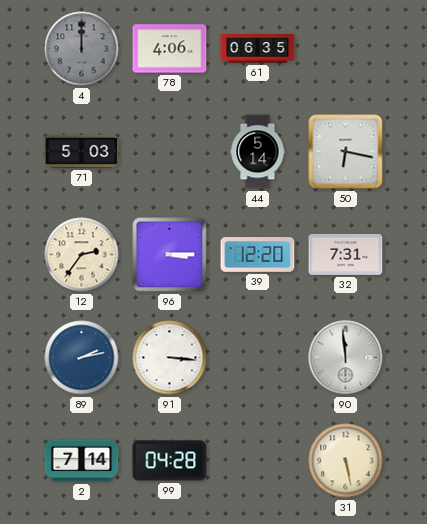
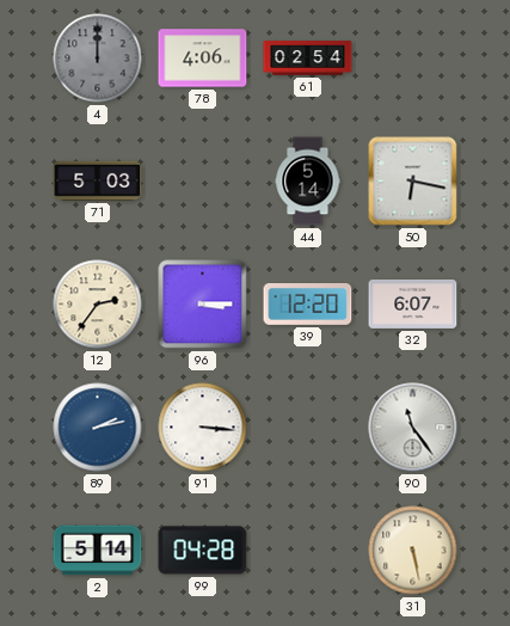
61: 06:35 -> 02:54 (308, 59)
32: 7:31 -> 6:07 (413, 303)
90: 11:59 -> 11:24 (413, 428)
2: 7:14 -> 5:14 (98, 551)
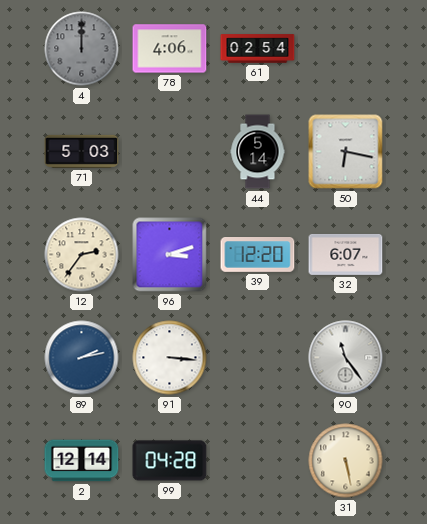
96: 3:15 -> 3:12 (170, 255)
2: 5:14 -> 12:14 (82, 461)
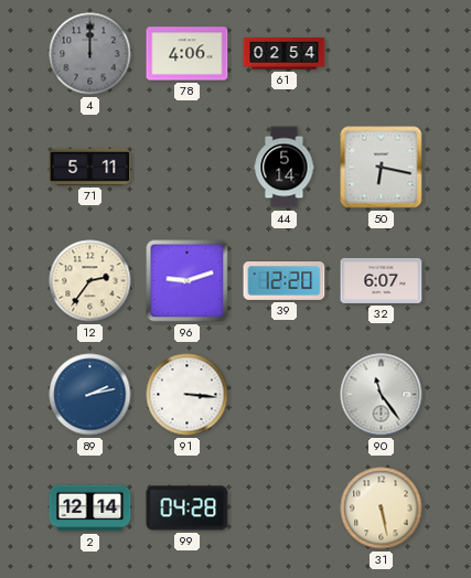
71: 5:03 -> 5:11 (90, 167)
96: 3:12 -> 9:12 (188, 281)
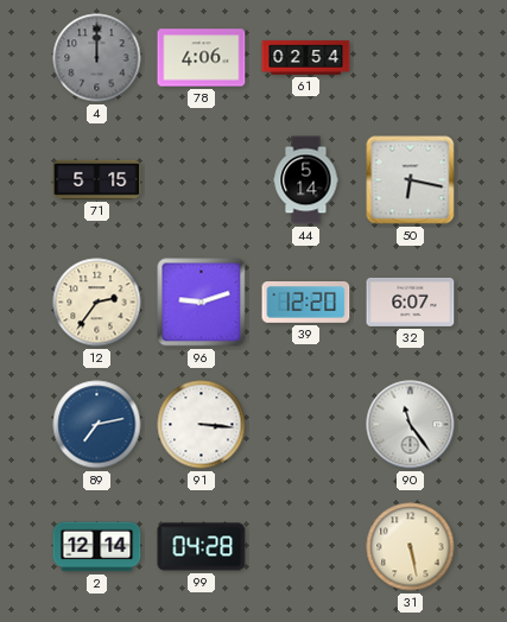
71: 5:11 -> 5:15 (97, 179)
89: 2:13 -> 7:13 (97, 425)
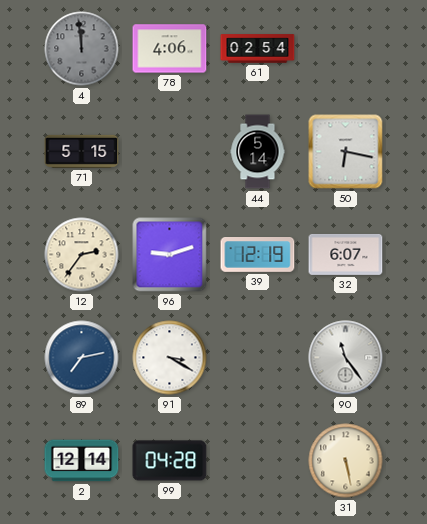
4: 12:00 -> 11:59 (82, 49)
39: 12:20 -> 12:19 (258, 255)
91: 3:16 -> 3:20 (170, 358)
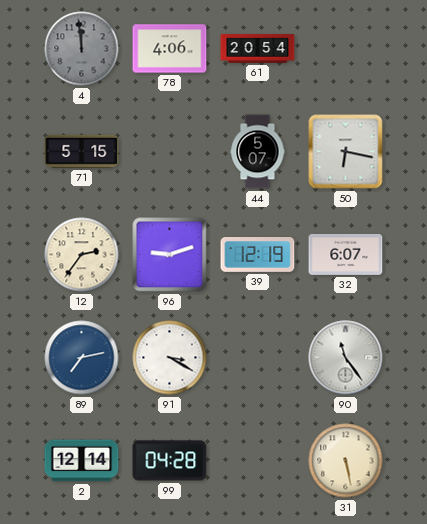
61: 02:54 -> 20:54 (258, 49)
44: 5:14 -> 5:07 (258, 152)
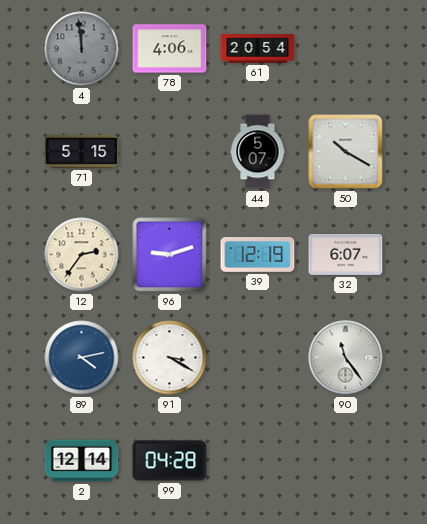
50: 6:17 -> 10:20 (346, 152)
89: 7:13 -> 4:13 (82, 358)
31: 5:28 -> none (346, 461)
